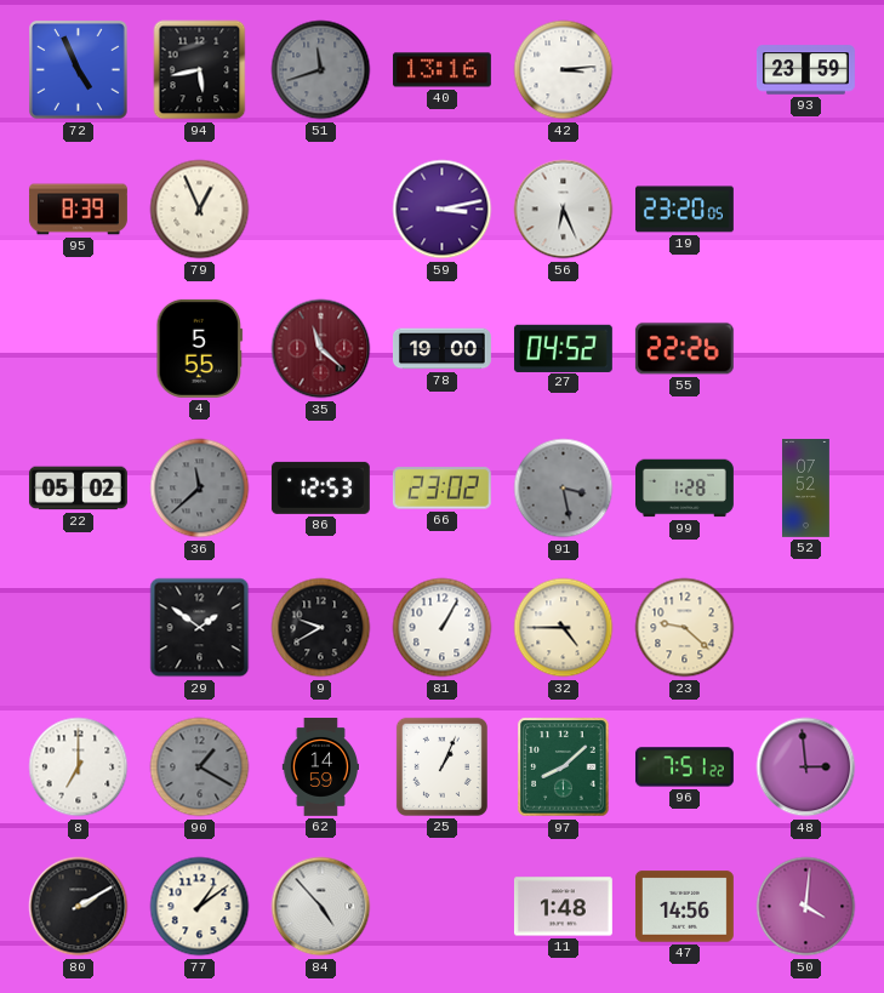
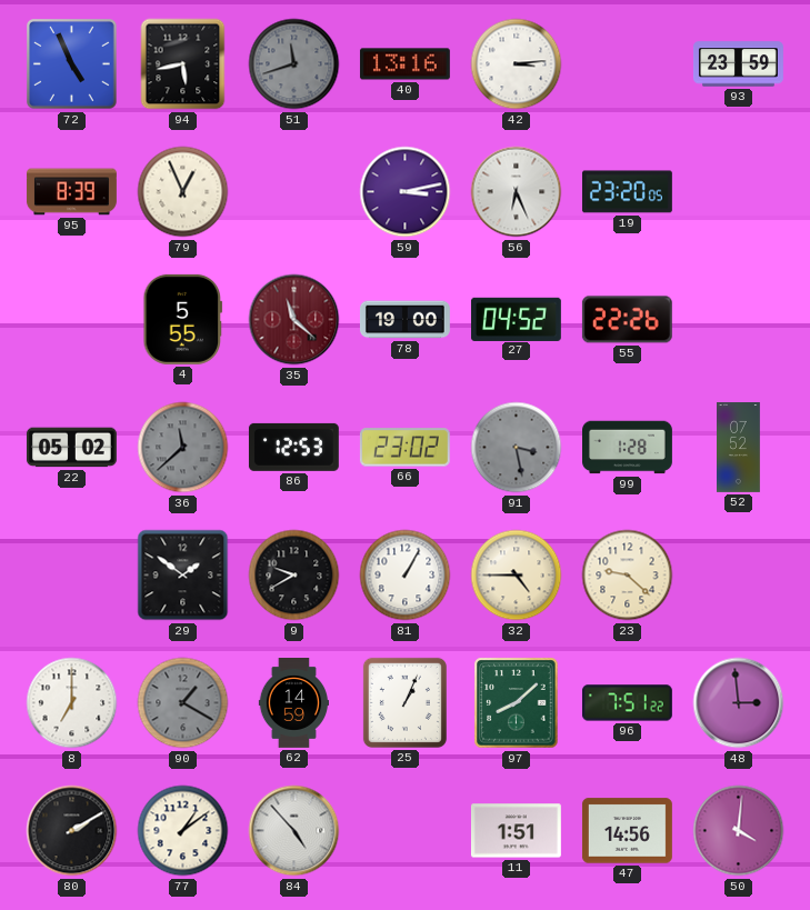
11: 1:48 -> 1:51 (516, 831)
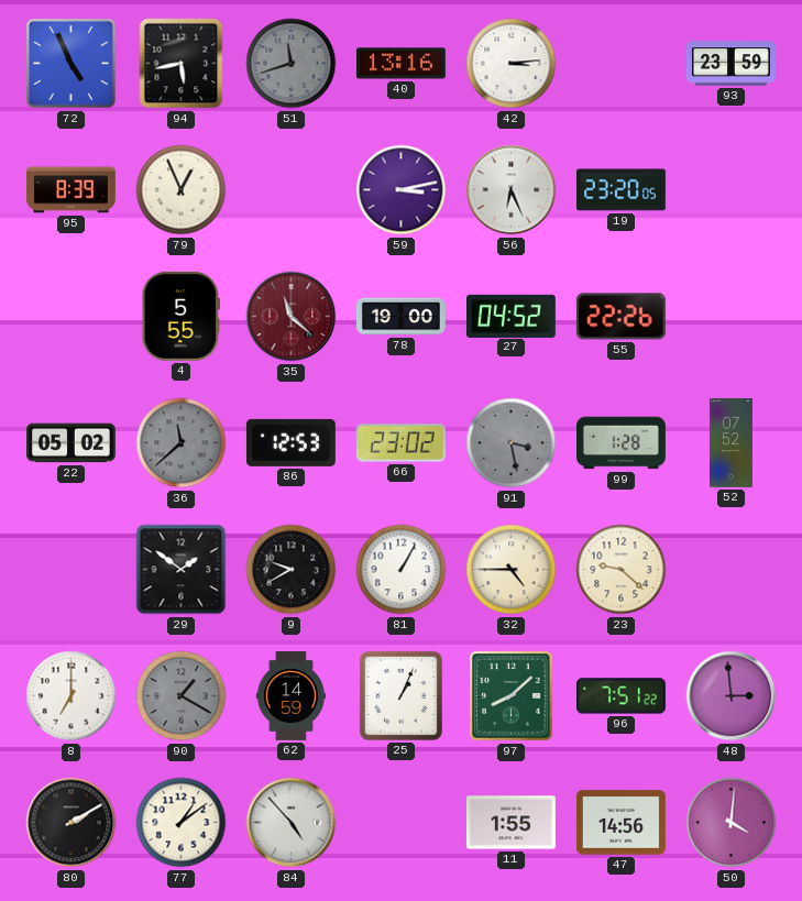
11: 1:51 -> 1:55 (510, 823)
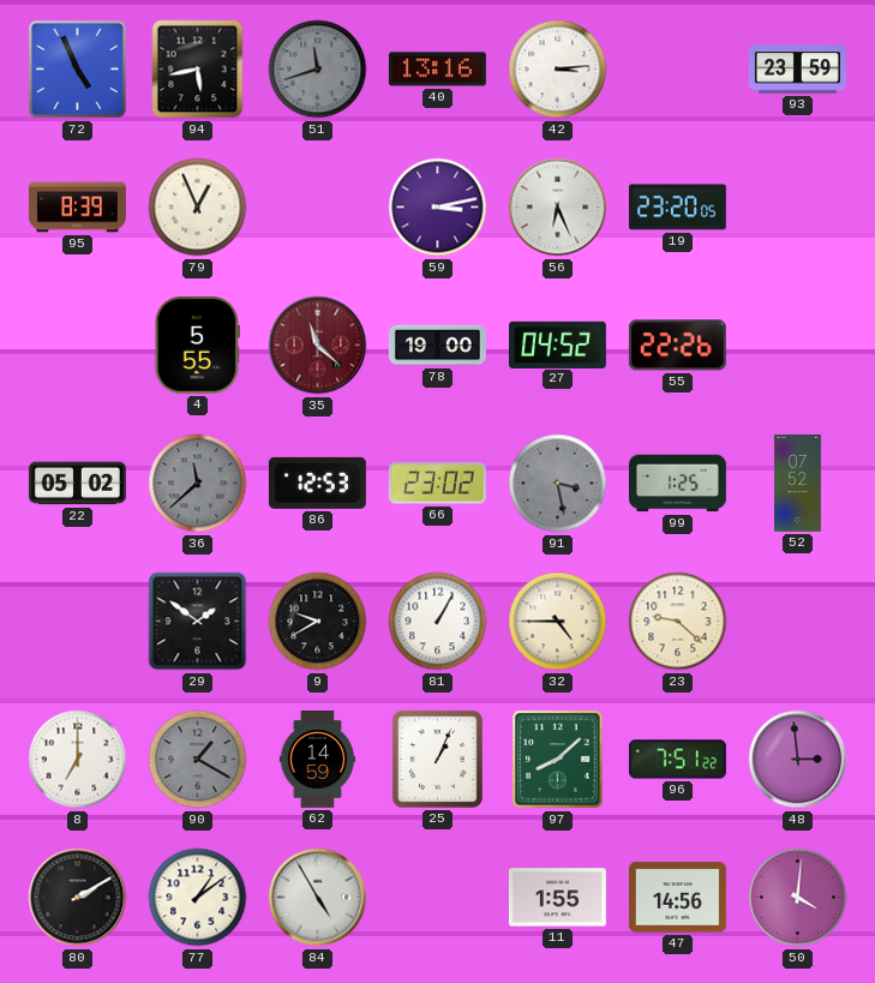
99: 1:28 -> 1:25 (678, 484)
84: 4:53 -> 4:55 (318, 898)
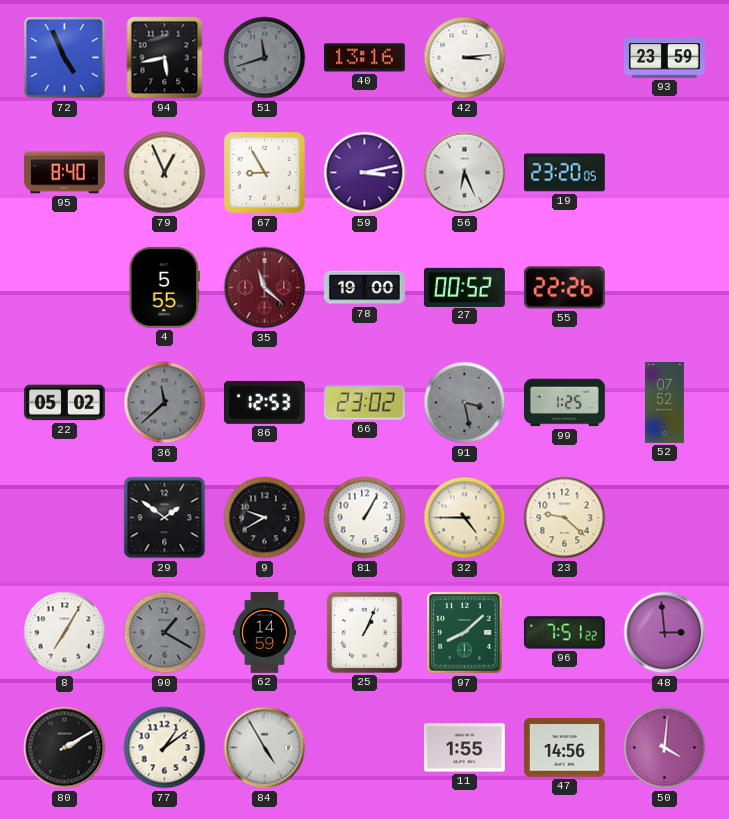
95: 8:39 -> 8:40 (64, 173)
67: none -> 8:55 (265, 173)
27: 04:52 -> 00:52 (464, 287)
8: 7:00 -> 7:05 (65, 633)
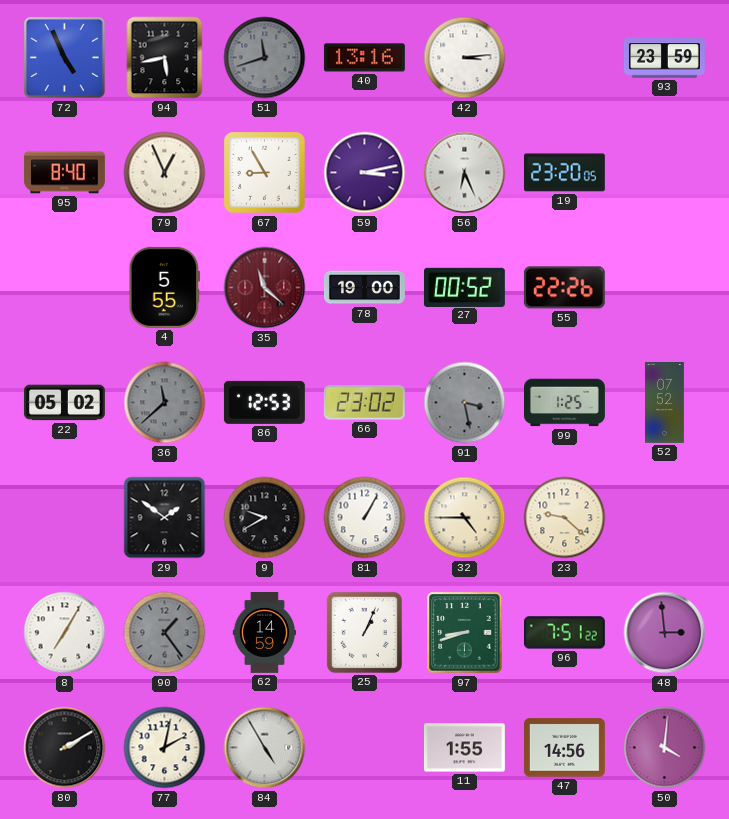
90: 1:20 -> 1:24 (165, 633)
97: 8:08 -> 8:42 (465, 633)
77: 1:09 -> 2:02 (165, 748)
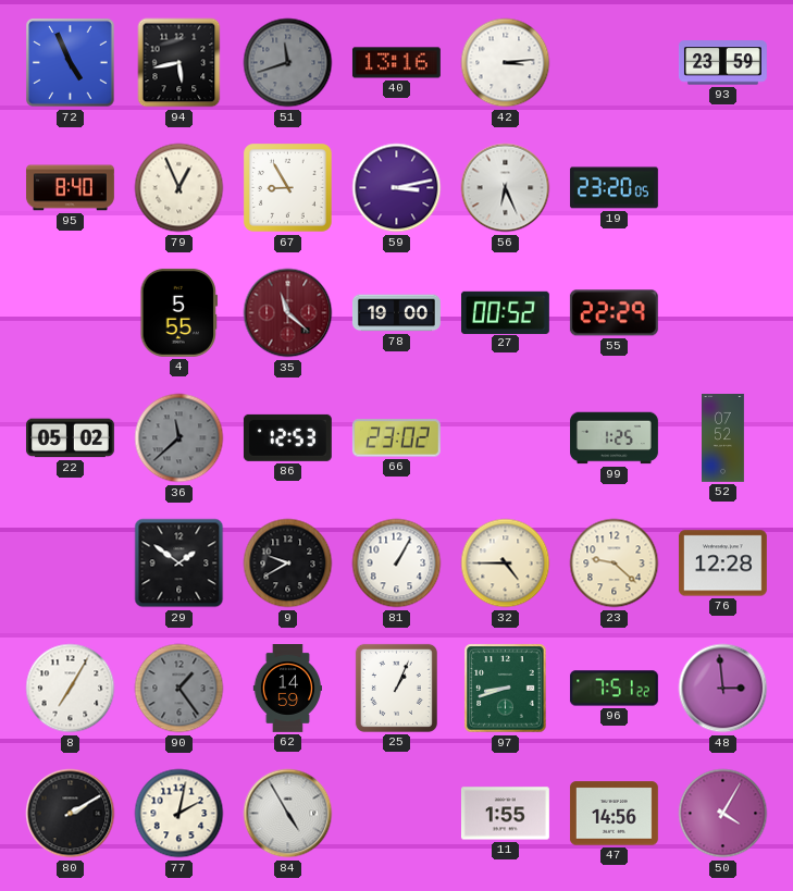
55: 22:26 -> 22:29 (614, 313)
91: 3:28 -> none (465, 403)
76: none -> 12:28 (722, 564)
50: 4:01 -> 4:05 (723, 814)
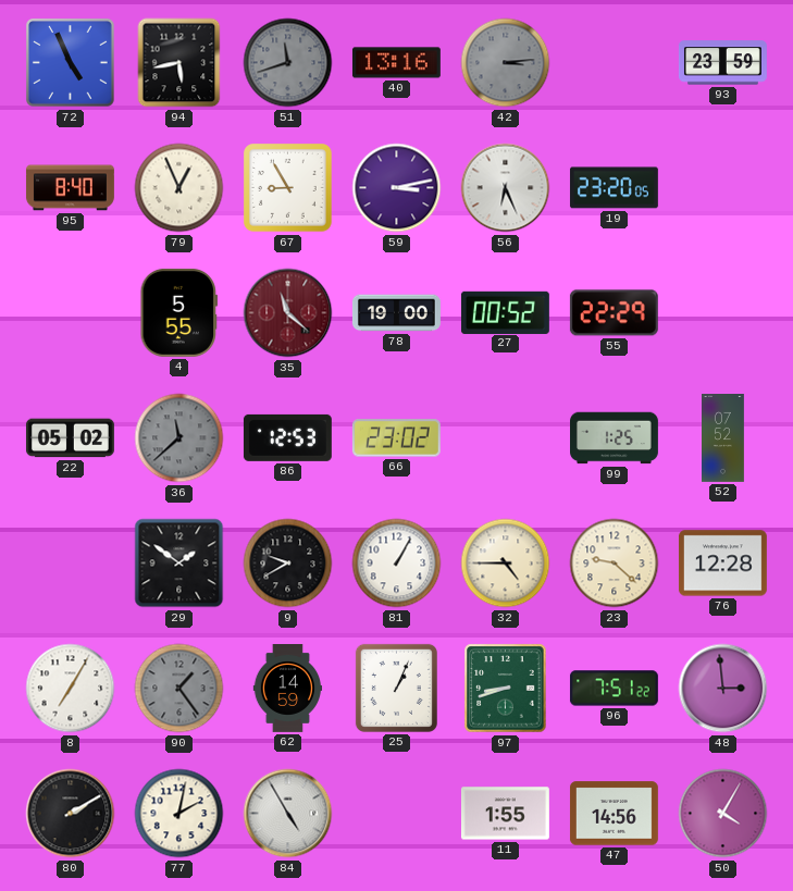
42 dial: white -> grey (506, 63)
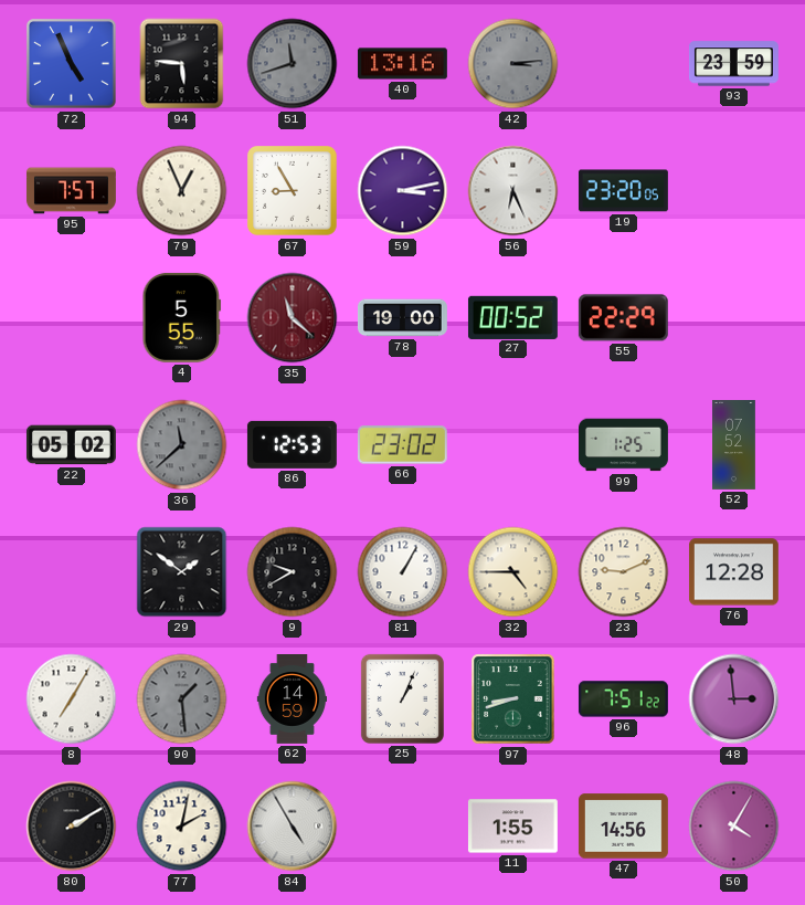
94: 5:43 -> 5:46 (182, 64)
95: 8:40 -> 7:57 (71, 191)
23: 9:22 -> 9:11 (624, 572)
90: 1:24 -> 1:29 (182, 699)
